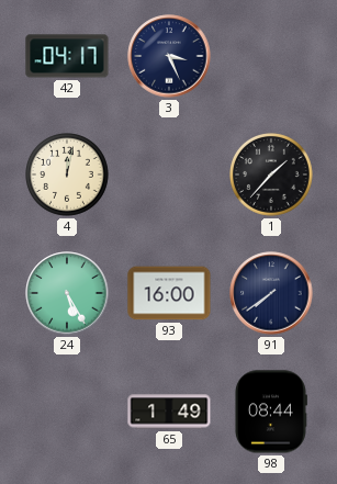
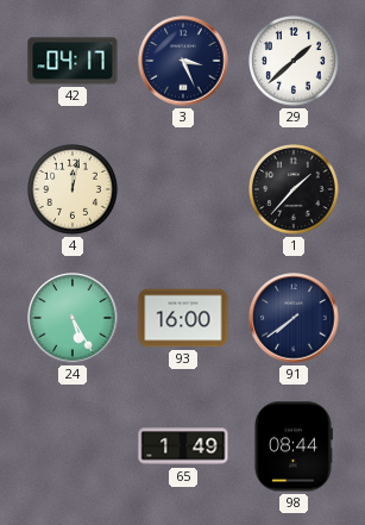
29: none -> 1:38 (295, 62)
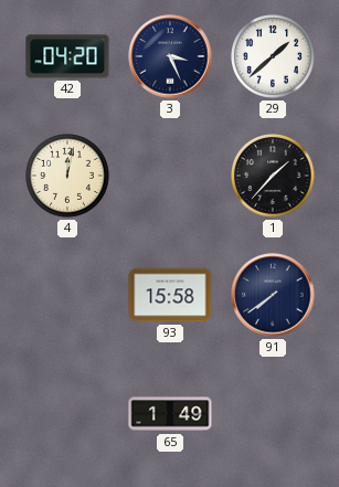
42: 04:17 -> 04:20 (67, 56)
24: 5:25 -> none (73, 318)
93: 16:00 -> 15:58 (170, 295)
98: 08:44 -> none (292, 446)
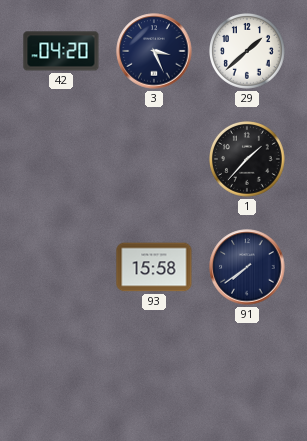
4: 12:02 -> none (68, 177)
65: 1:49 -> none (170, 414)
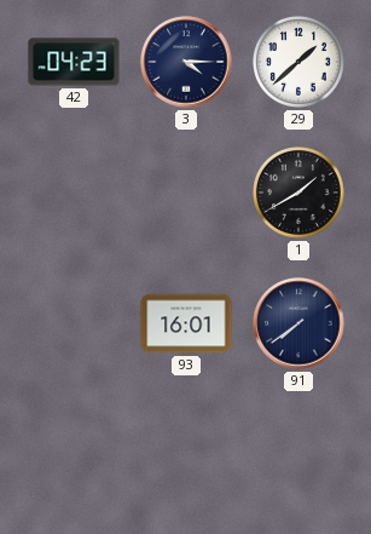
42: 04:20 -> 04:23 (74, 62)
3: 3:26 -> 4:15 (186, 62)
1: 1:37 -> 1:40 (300, 194)
93: 15:58 -> 16:01 (186, 323)
